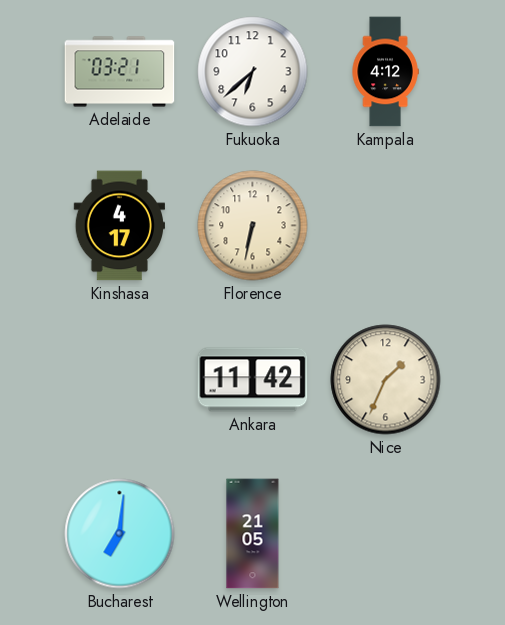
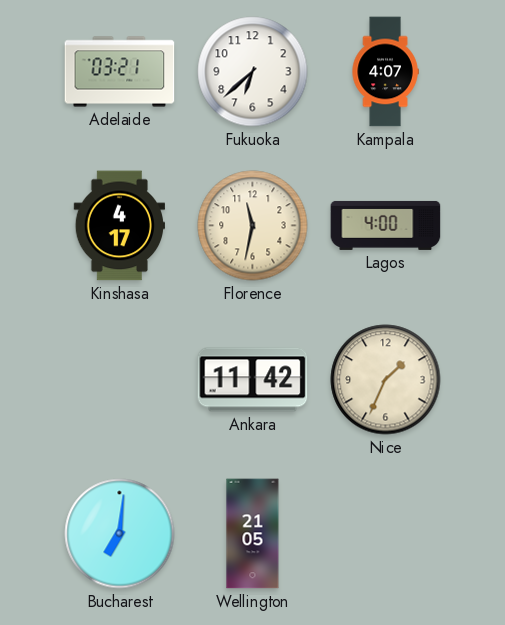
Kampala: 4:12 -> 4:07 (385, 72)
Florence: 6:32 -> 11:32 (253, 226)
Lagos: none -> 4:00 (386, 225)
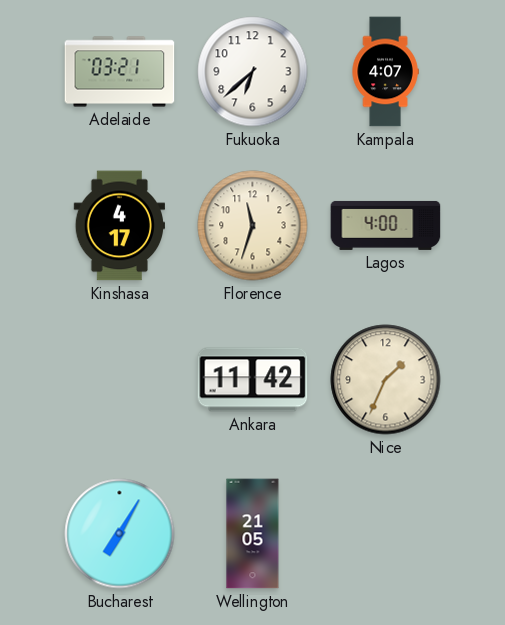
Florence: 11:32 -> 11:33 (253, 226)
Bucharest: 7:01 -> 7:05 (120, 534)
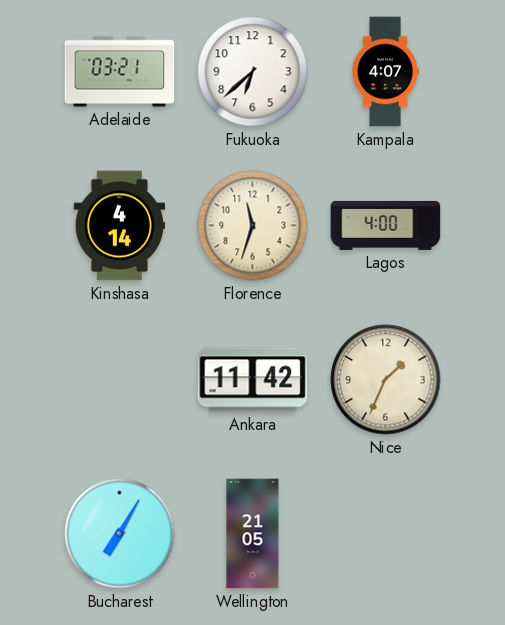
Kinshasa: 4:17 -> 4:14 (119, 226)
